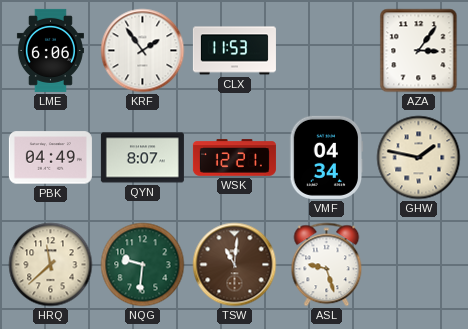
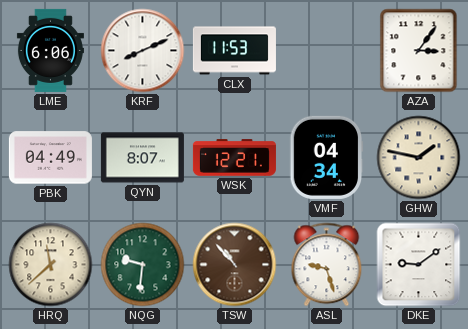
KRF: 1:54 -> 8:11 (143, 51)
TSW: 11:01 -> 10:53 (235, 265)
DKE: none -> 9:09 (419, 265)
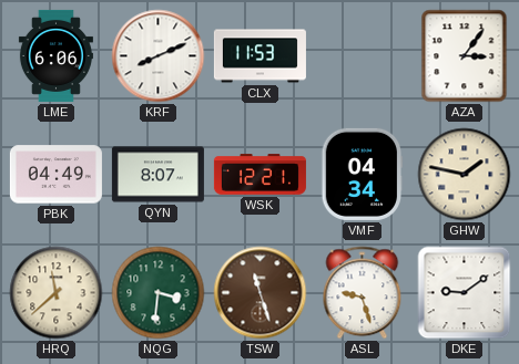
NQG: 9:31 -> 3:31 (159, 293)
TSW: 10:53 -> 11:27 (261, 293)
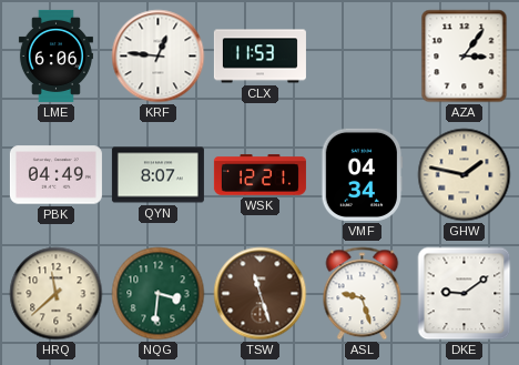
KRF: 8:11 -> 12:46 (159, 57)
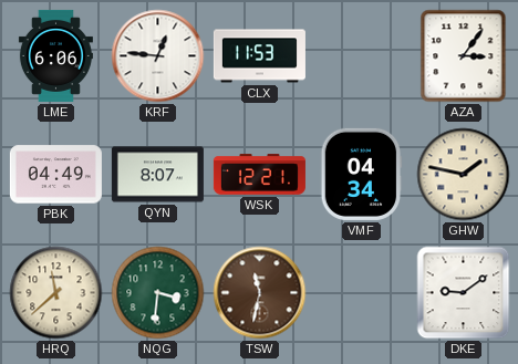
TSW: 11:27 -> 11:32 (260, 293)
ASL: 9:27 -> none (363, 294)
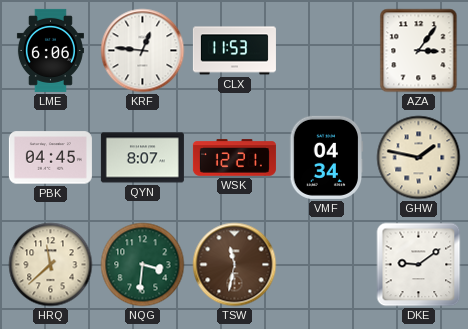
PBK: 04:49 -> 04:45 (50, 158)
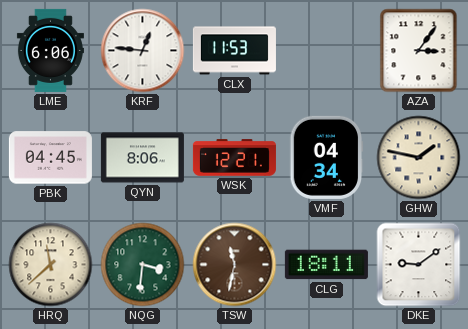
QYN: 8:07 -> 8:06 (142, 158)
CLG: none -> 18:11 (326, 265)
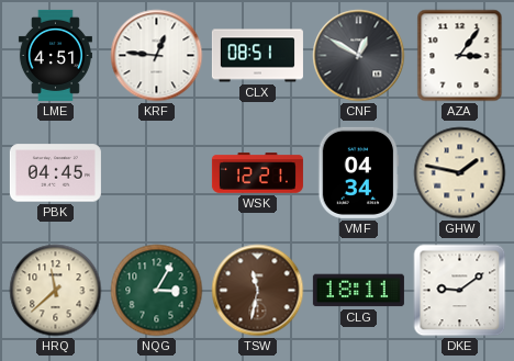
LME: 6:06 -> 4:51 (55, 55)
CLX: 11:53 -> 08:51 (257, 56)
CNF: none -> 12:50 (359, 56)
QYN: 8:06 -> none (142, 158)
NQG: 3:31 -> 3:05 (157, 291)
